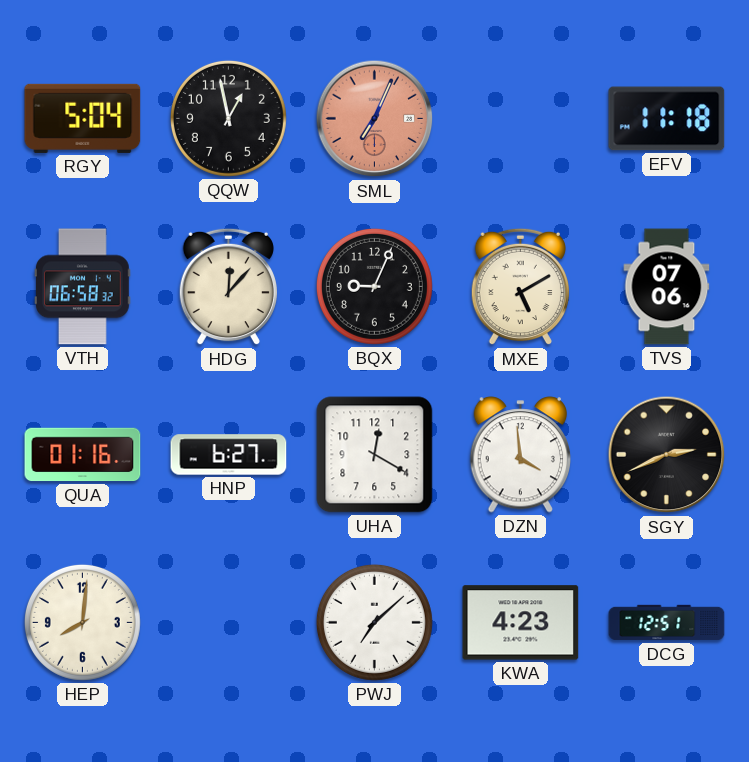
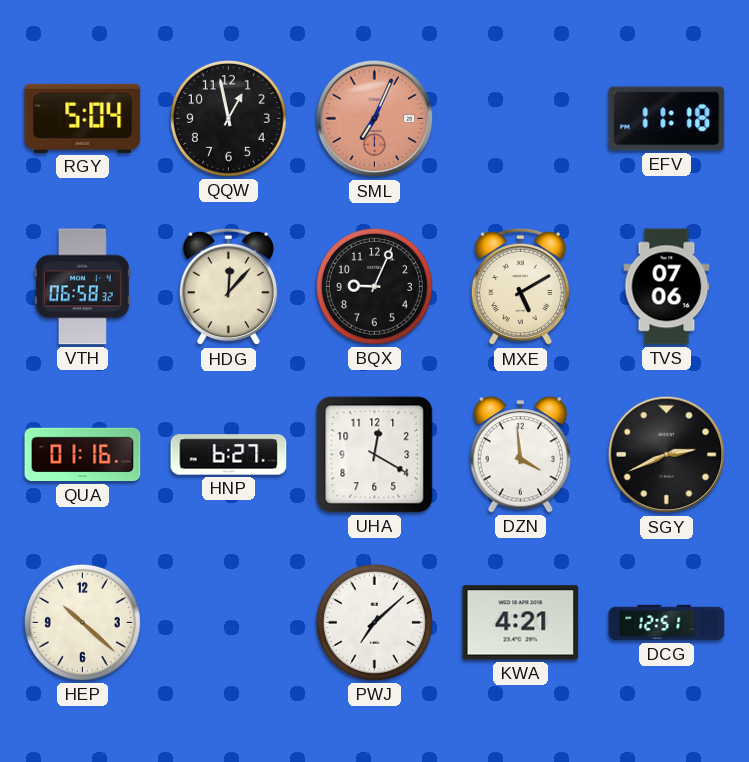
HEP: 8:01 -> 10:22 (82, 622)
KWA: 4:23 -> 4:21 (521, 623)
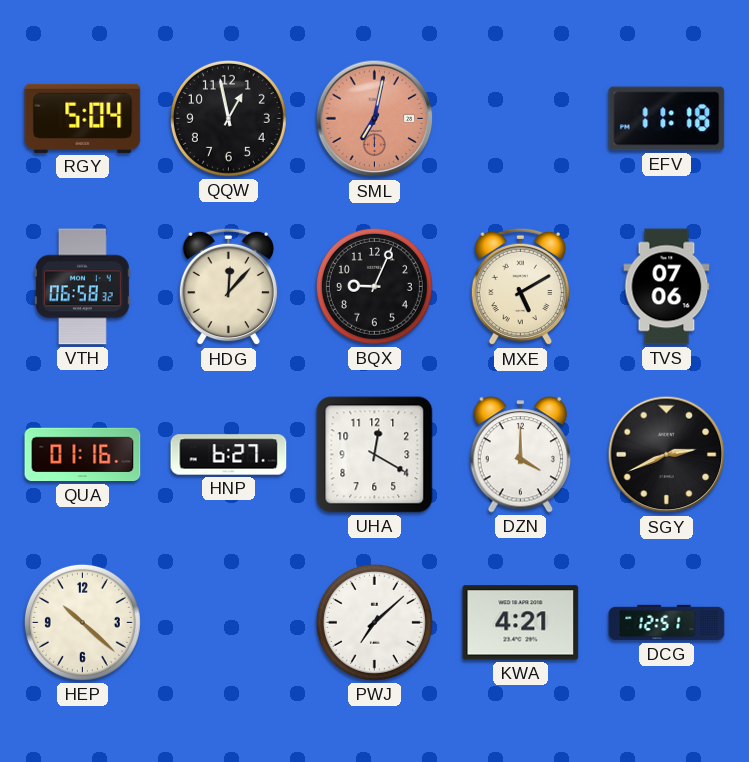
SML: 7:04 -> 7:02 (375, 119)
DZN: 3:59 -> 4:00 (521, 455)
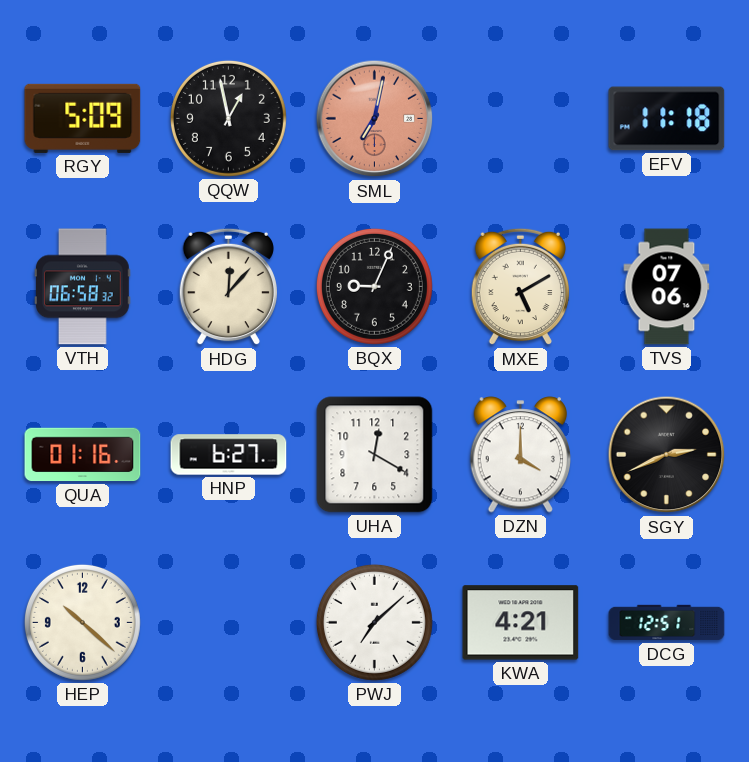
RGY: 5:04 -> 5:09 (83, 118)
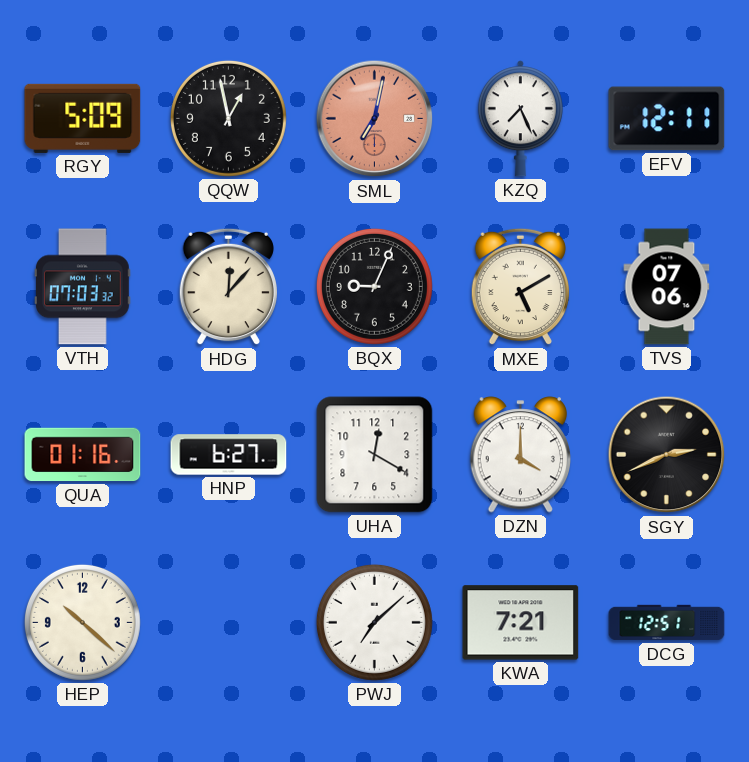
KZQ: none -> 7:26 (520, 119)
EFV: 11:18 -> 12:11 (667, 119)
VTH: 06:58 -> 07:03 (83, 287)
KWA: 4:21 -> 7:21 (521, 623)
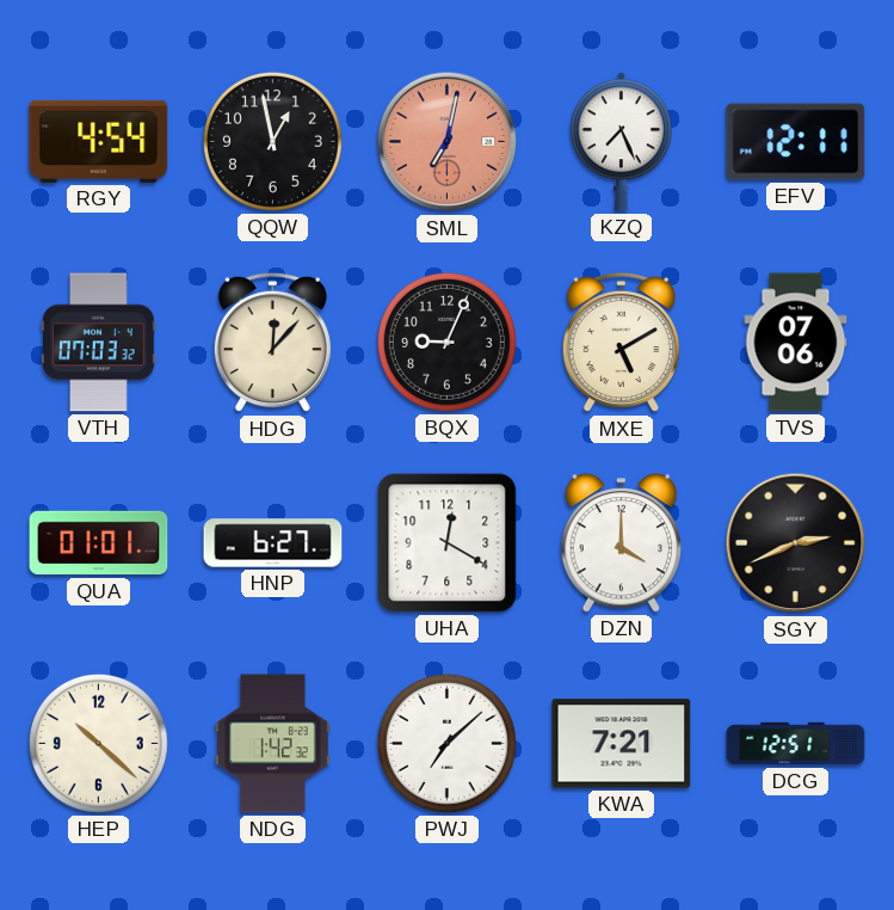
RGY: 5:09 -> 4:54 (99, 141)
QUA: 01:16 -> 01:01 (99, 543)
NDG: none -> 1:42 (272, 744)
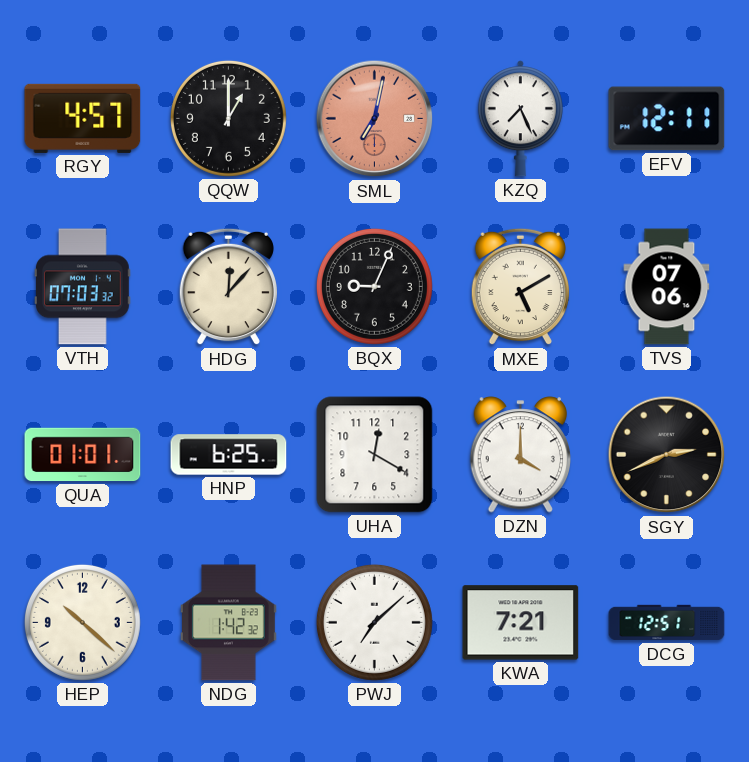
RGY: 4:54 -> 4:57 (83, 118)
QQW: 12:58 -> 1:00 (228, 118)
HNP: 6:27 -> 6:25 (229, 455)
